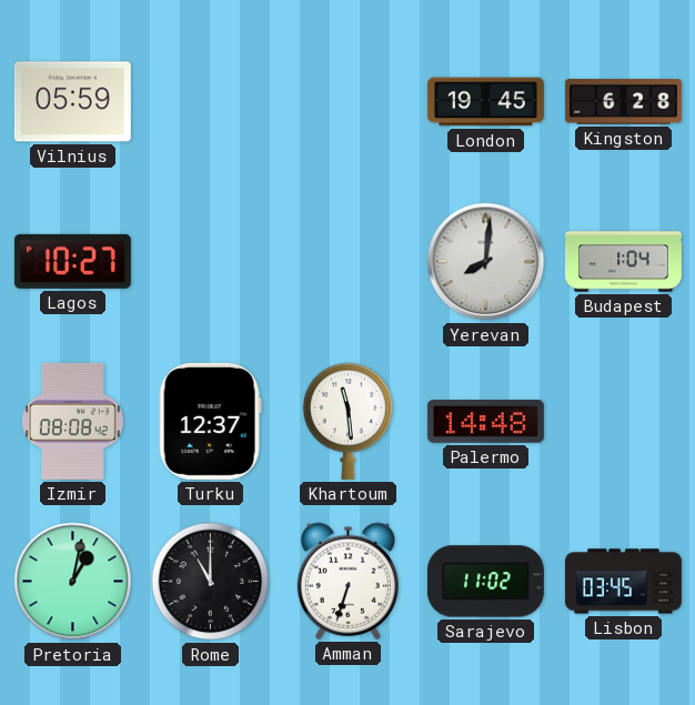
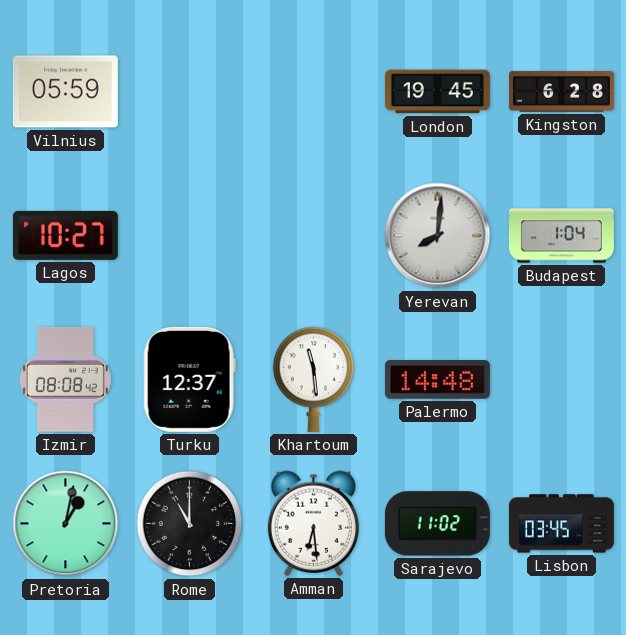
Amman: 6:33 -> 6:29 (313, 523)
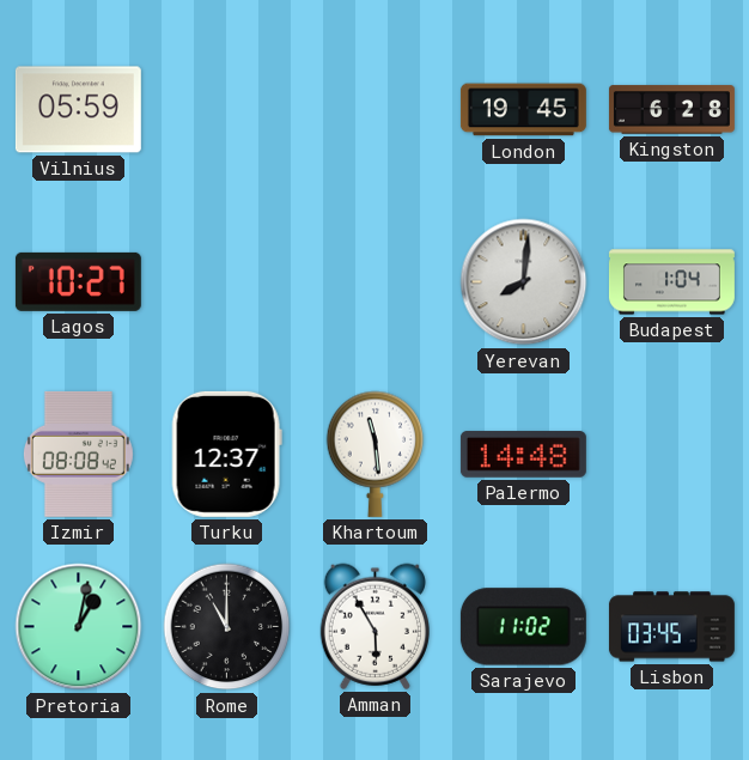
Amman: 6:29 -> 5:55 (374, 626)
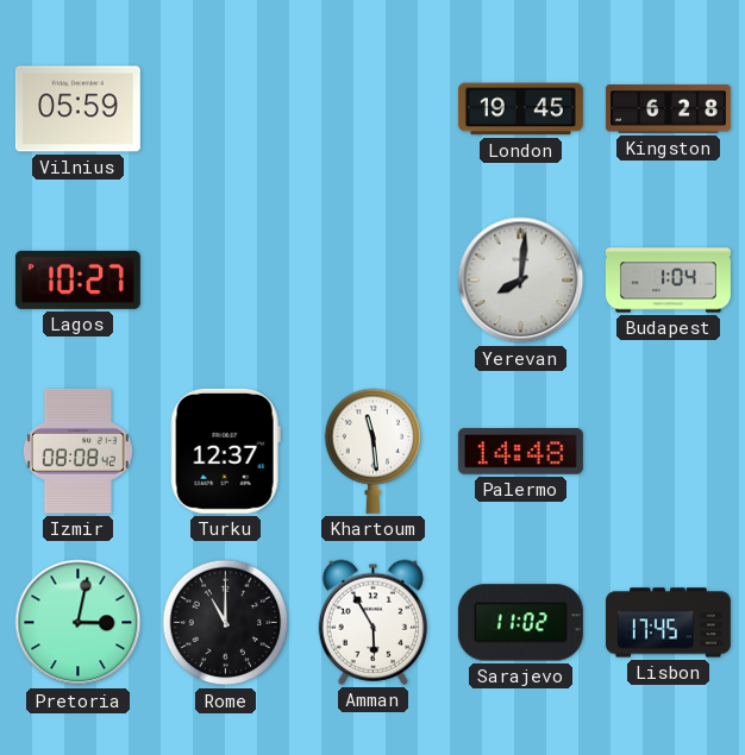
Pretoria: 1:02 -> 3:02 (79, 623)
Lisbon: 03:45 -> 17:45 (668, 623)
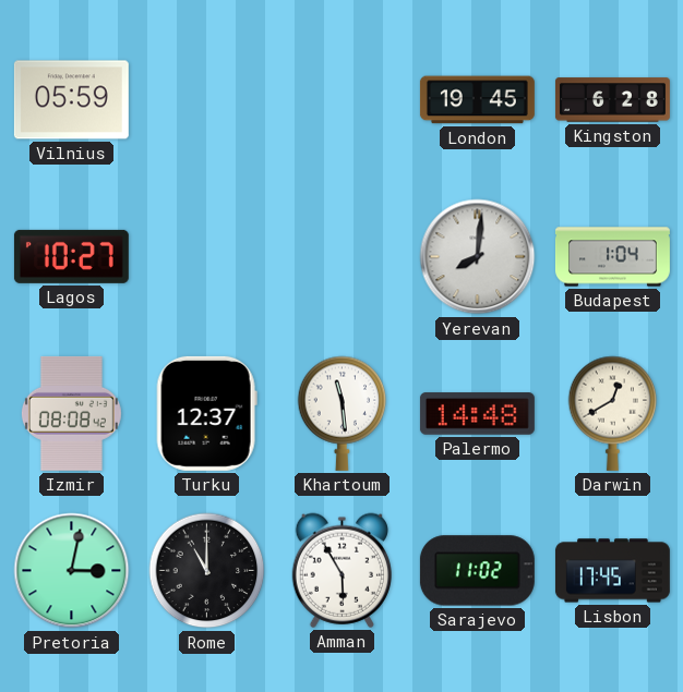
Darwin: none -> 12:40 (613, 413)
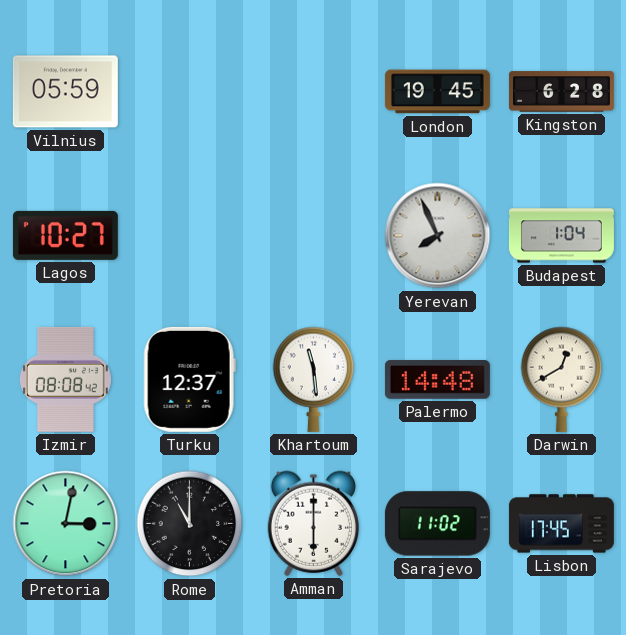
Yerevan: 8:01 -> 7:56 (438, 236)
Amman: 5:55 -> 6:00 (313, 523)
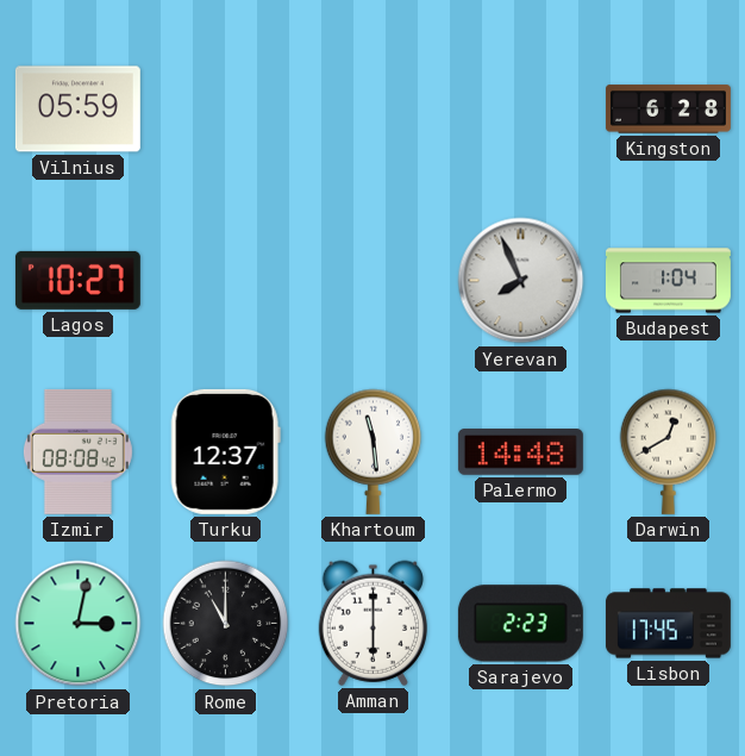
London: 19:45 -> none (437, 92)
Sarajevo: 11:02 -> 2:23 (520, 624)
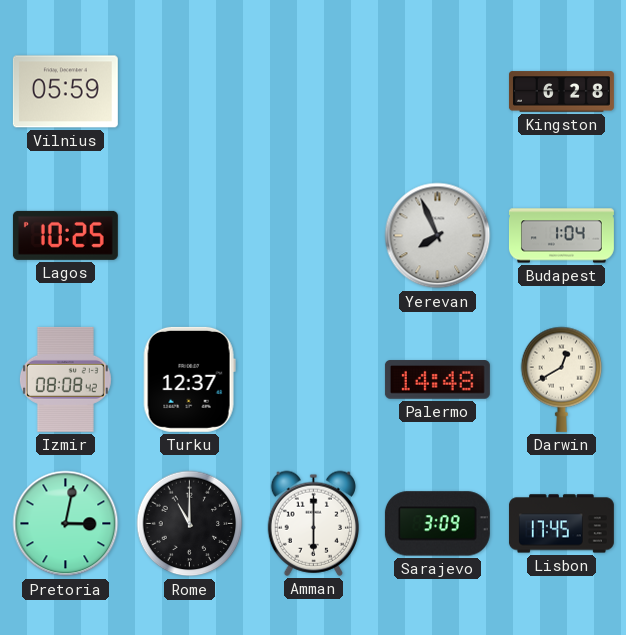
Lagos: 10:27 -> 10:25 (65, 235)
Khartoum: 11:29 -> none (374, 451)
Sarajevo: 2:23 -> 3:09 (437, 524)
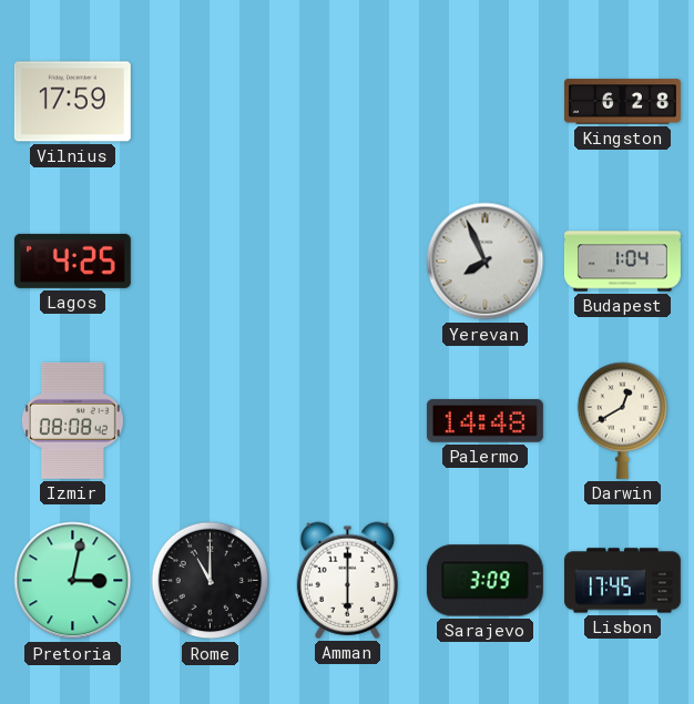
Vilnius: 05:59 -> 17:59 (72, 102)
Lagos: 10:25 -> 4:25 (72, 261)
Turku: 12:37 -> none (189, 379)
